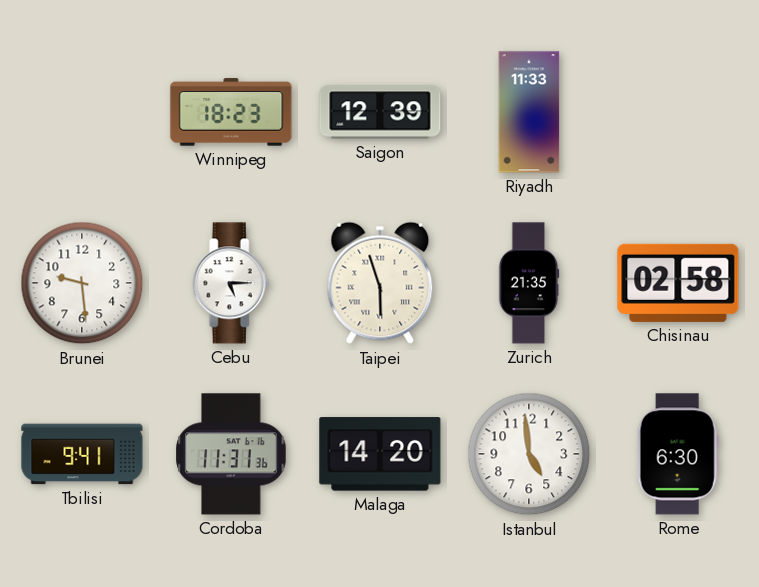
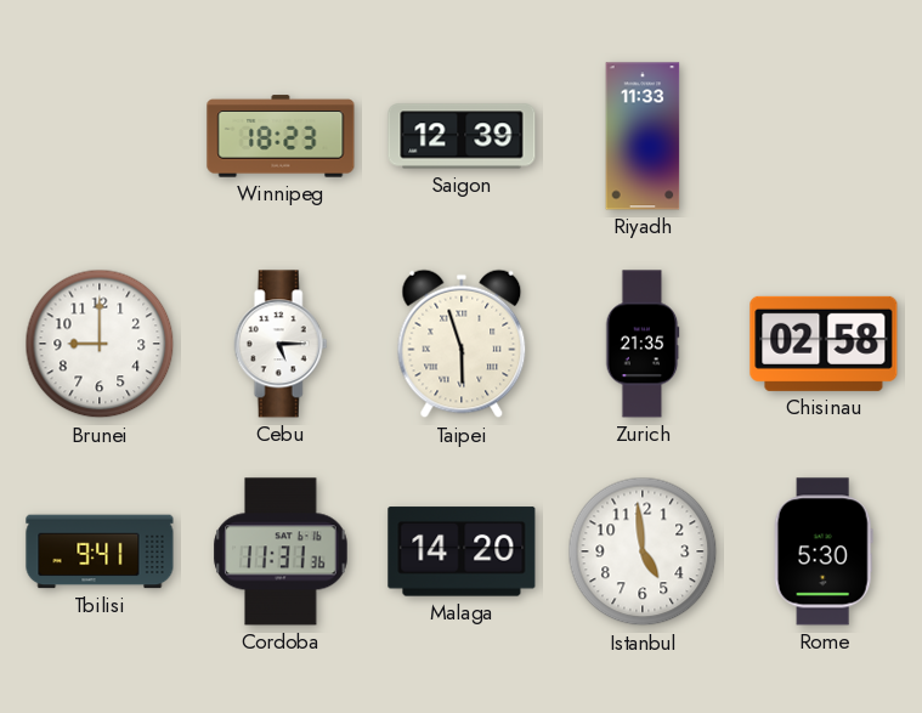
Brunei: 9:29 -> 9:00 (100, 344)
Rome: 6:30 -> 5:30 (824, 551)
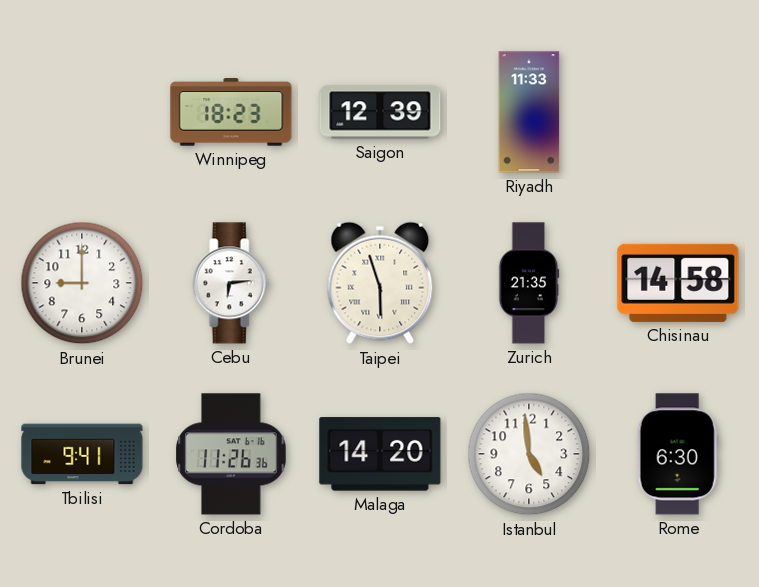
Cebu: 5:15 -> 6:14 (231, 283)
Chisinau: 02:58 -> 14:58 (678, 283)
Cordoba: 11:31 -> 11:26 (231, 454)
Rome: 5:30 -> 6:30 (678, 454)
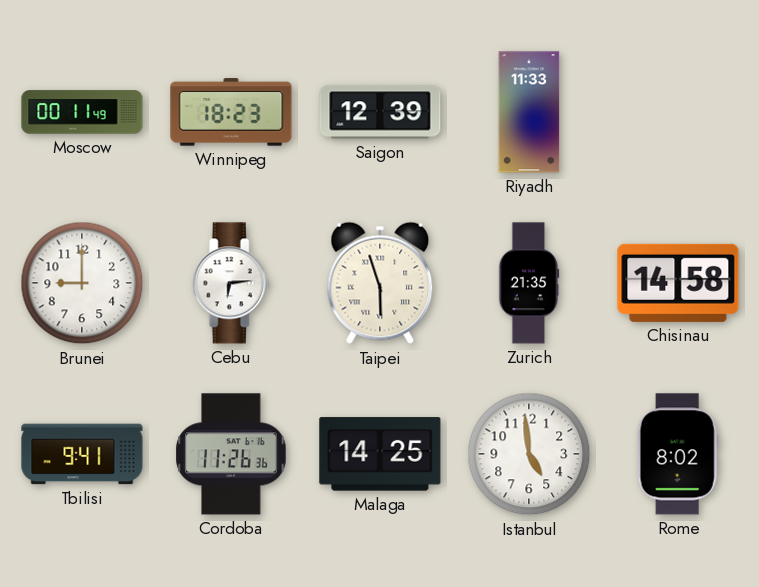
Moscow: none -> 00:11 (82, 112)
Malaga: 14:20 -> 14:25 (380, 454)
Rome: 6:30 -> 8:02 (678, 454)
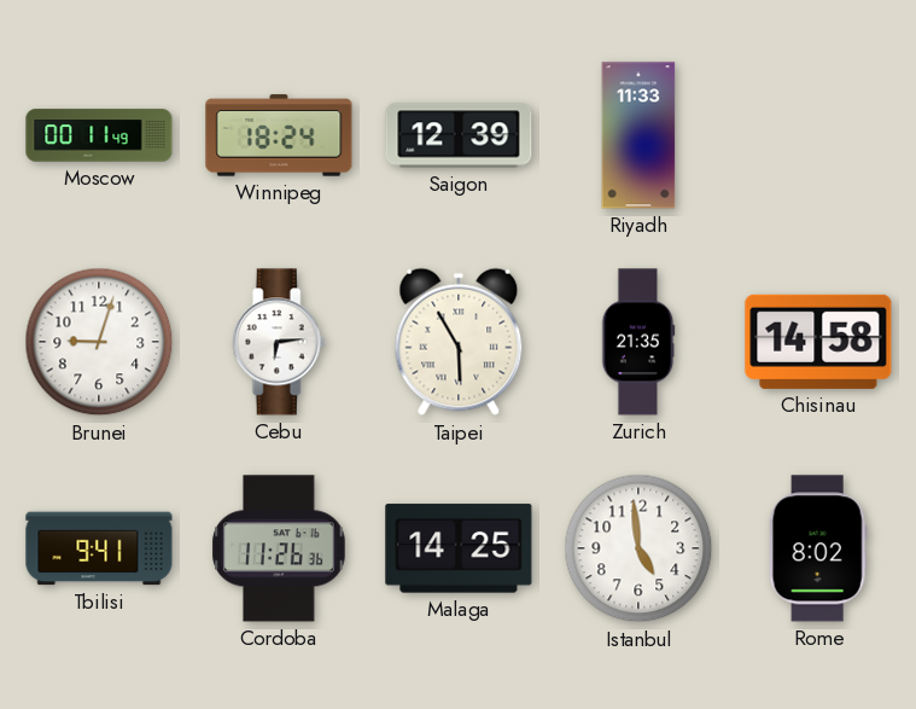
Winnipeg: 18:23 -> 18:24 (279, 135)
Brunei: 9:00 -> 9:03 (99, 342)
Taipei: 5:57 -> 5:55 (459, 342)
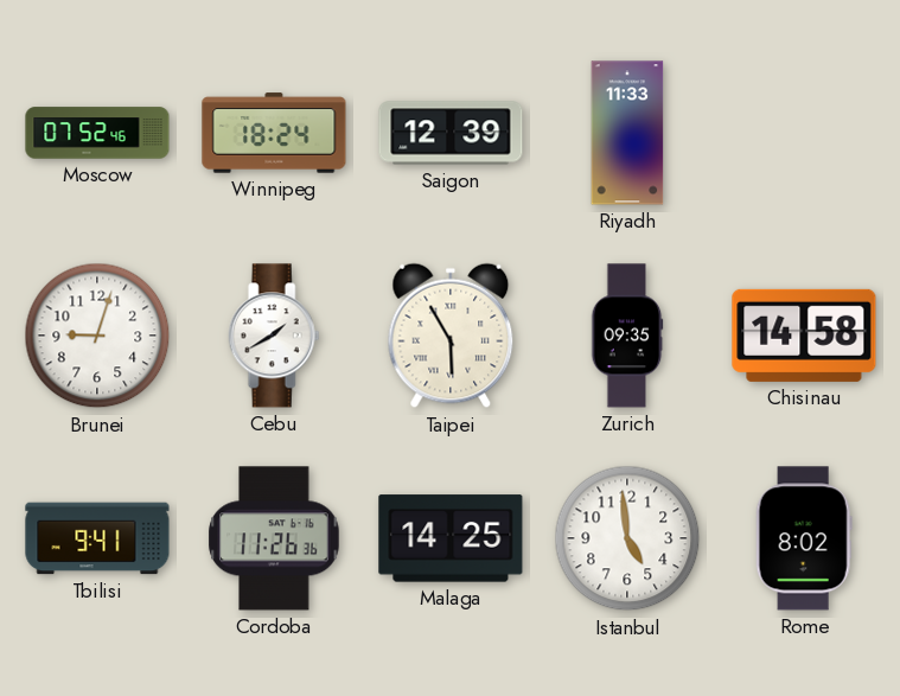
Moscow: 00:11 -> 07:52 (97, 133)
Cebu: 6:14 -> 1:40 (274, 336)
Zurich: 21:35 -> 09:35 (627, 336)
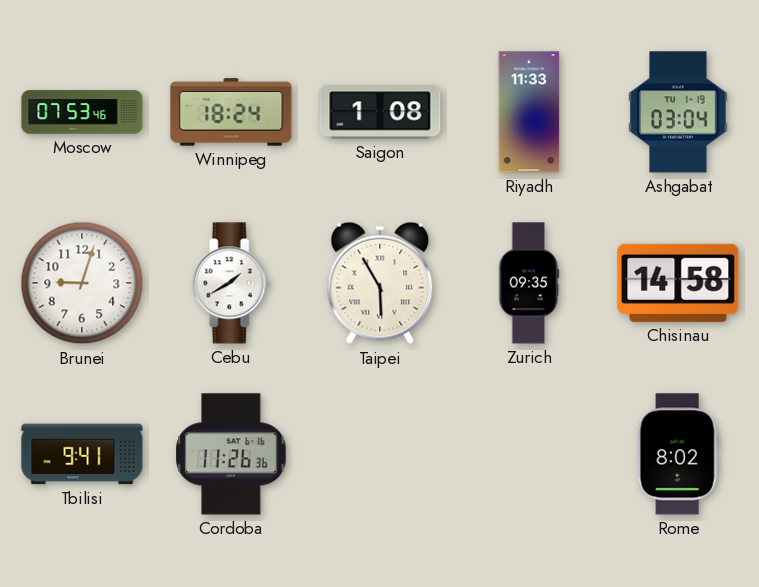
Moscow: 07:52 -> 07:53 (82, 112)
Saigon: 12:39 -> 1:08 (380, 112)
Ashgabat: none -> 03:04 (678, 112)
Malaga: 14:25 -> none (451, 538)
Istanbul: 4:59 -> none (627, 538)
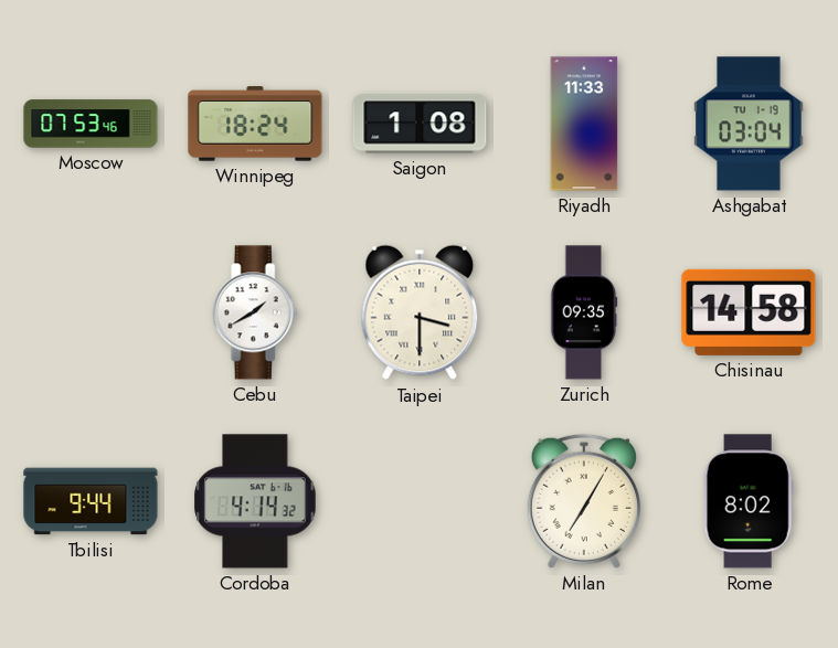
Brunei: 9:03 -> none (82, 283)
Taipei: 5:55 -> 3:30 (420, 312)
Tbilisi: 9:41 -> 9:44 (91, 501)
Cordoba: 11:26 -> 4:14 (255, 501)
Milan: none -> 7:05 (584, 501)
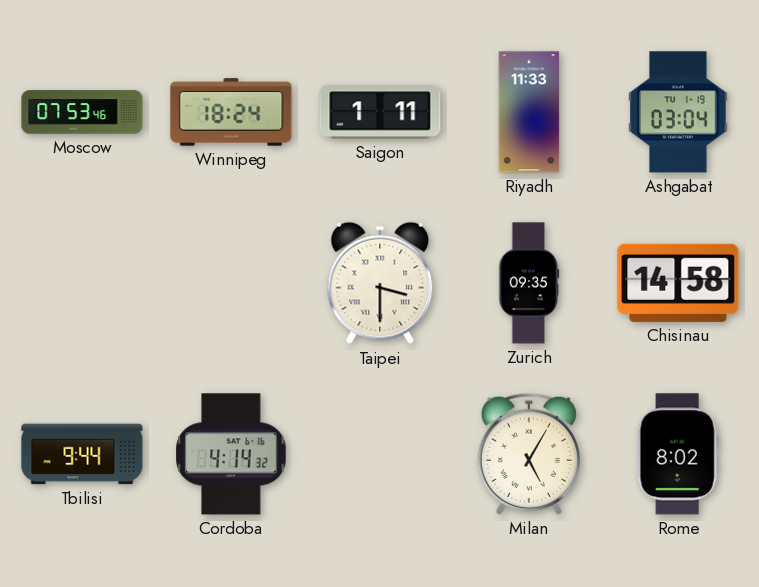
Saigon: 1:08 -> 1:11 (380, 112)
Cebu: 1:40 -> none (255, 312)
Milan: 7:05 -> 5:05 (529, 454)
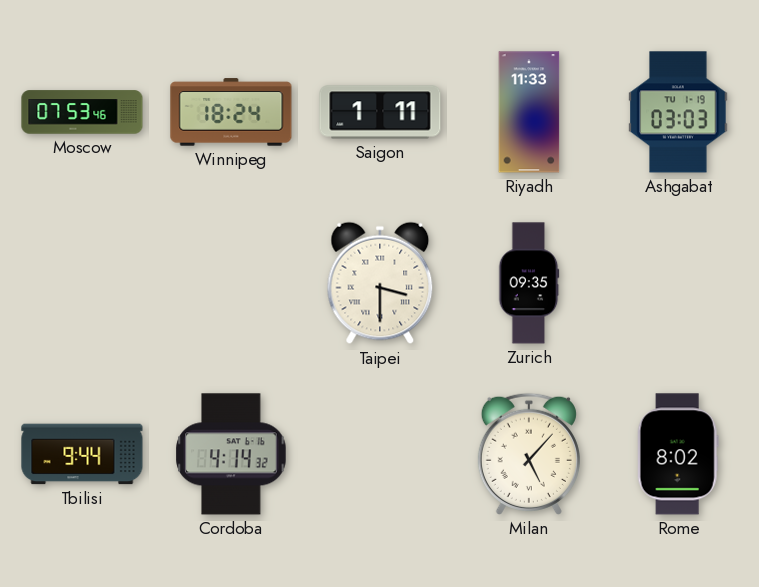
Ashgabat: 03:04 -> 03:03 (678, 112)
Chisinau: 14:58 -> none (678, 283)
Milan: 5:05 -> 5:07 (529, 454)
